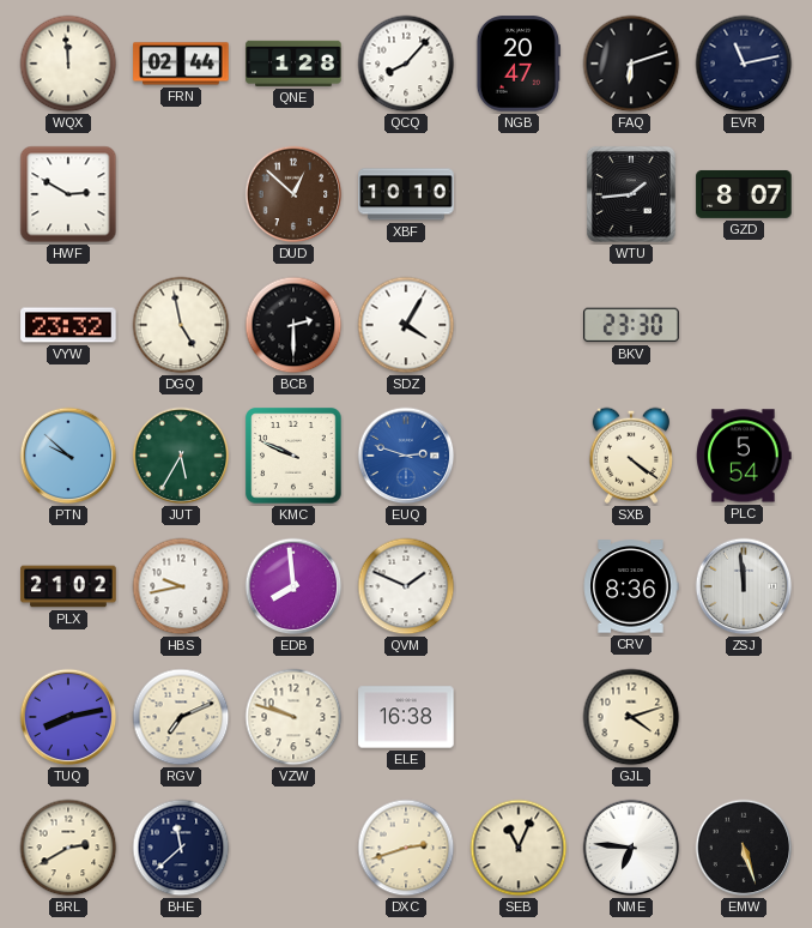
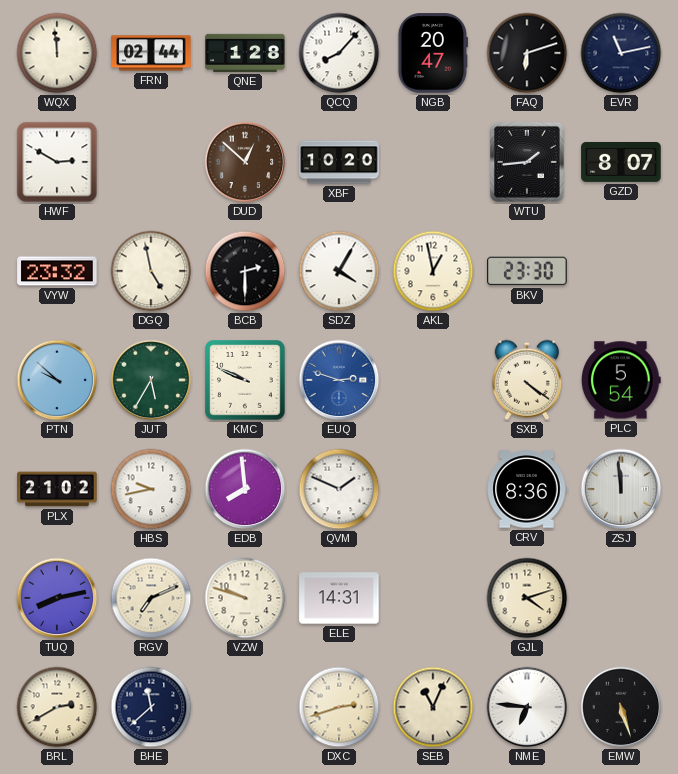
XBF: 10:10 -> 10:20 (339, 162)
AKL: none -> 12:58 (433, 271)
ELE: 16:38 -> 14:31 (339, 598)
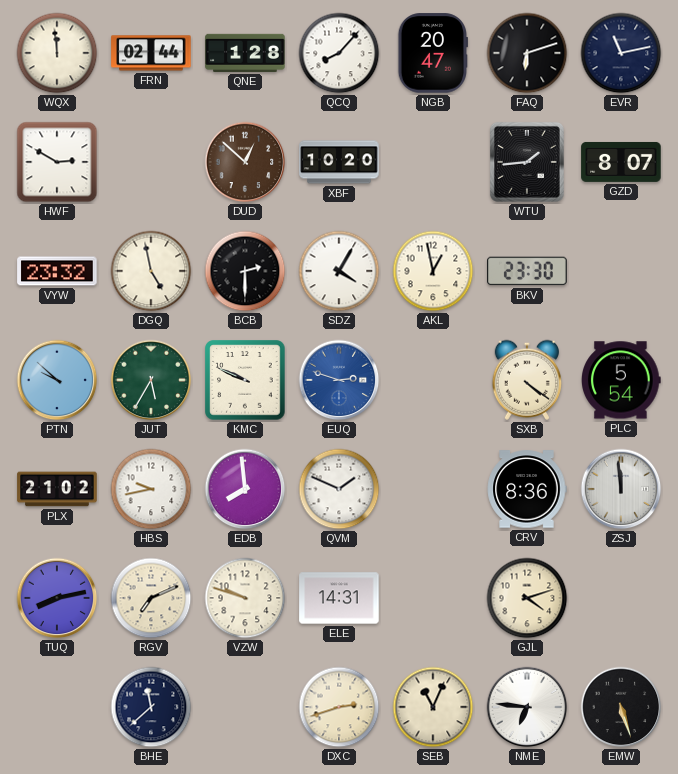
BRL: 2:40 -> none (57, 707)
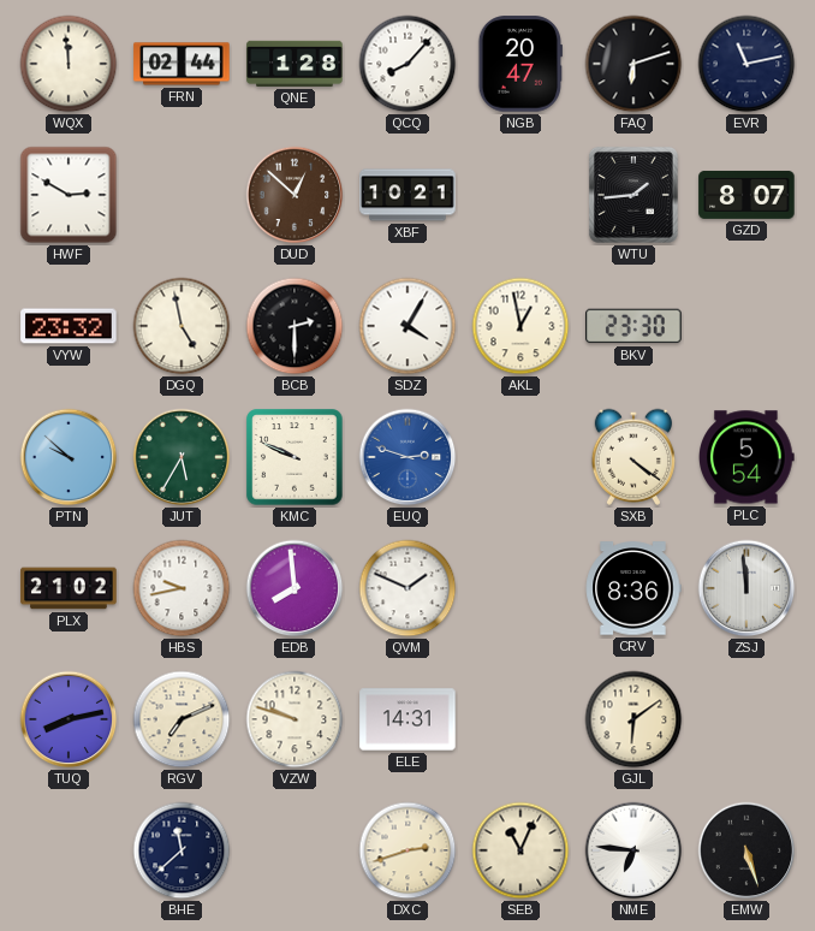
XBF: 10:20 -> 10:21 (407, 195)
GJL: 4:12 -> 6:09 (633, 719)
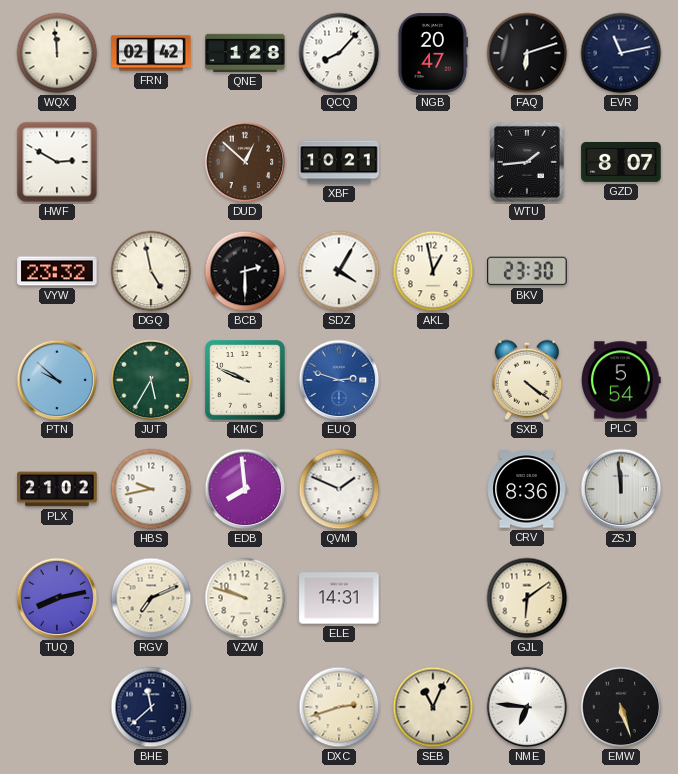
FRN: 02:44 -> 02:42 (151, 53)
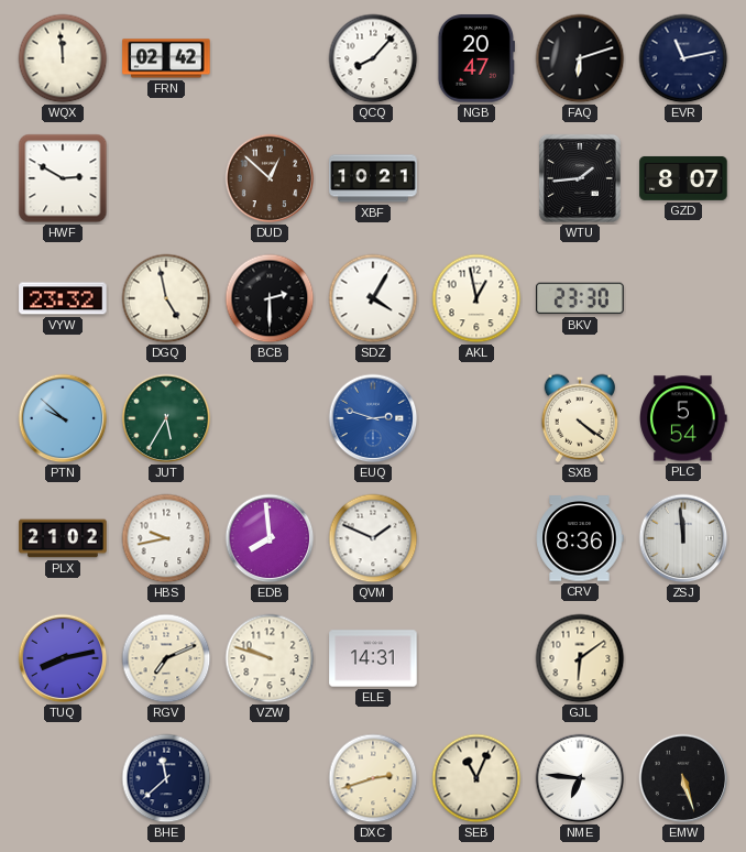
QNE: 1:28 -> none (245, 53)
KMC: 9:49 -> none (245, 380)
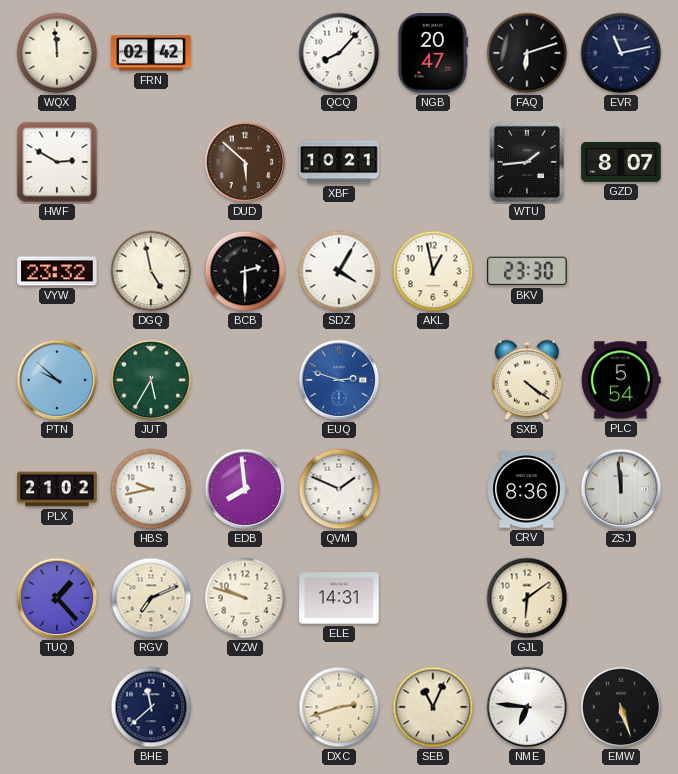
DUD: 12:52 -> 5:52 (245, 162)
TUQ: 8:13 -> 1:23 (57, 598)
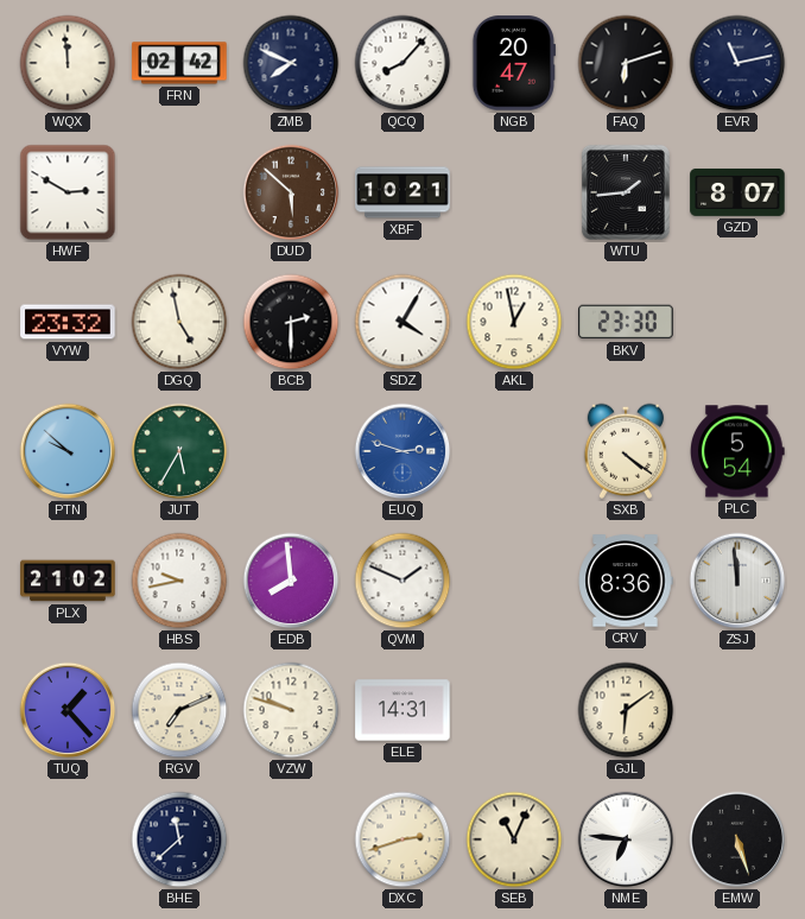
ZMB: none -> 7:49 (291, 63)
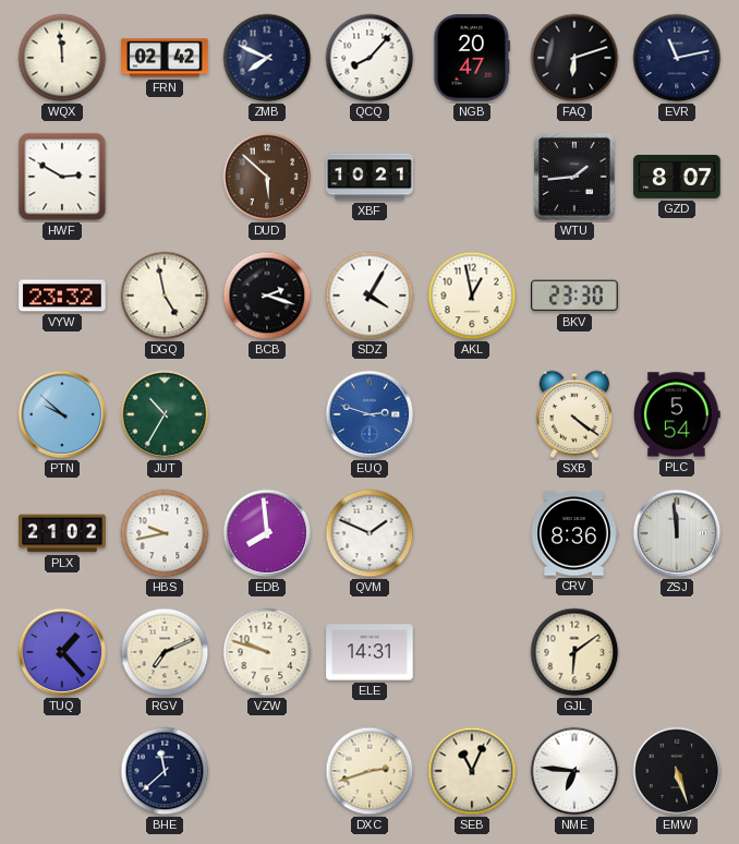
BCB: 2:30 -> 2:18 (267, 296)
JUT: 5:35 -> 10:35 (165, 414)
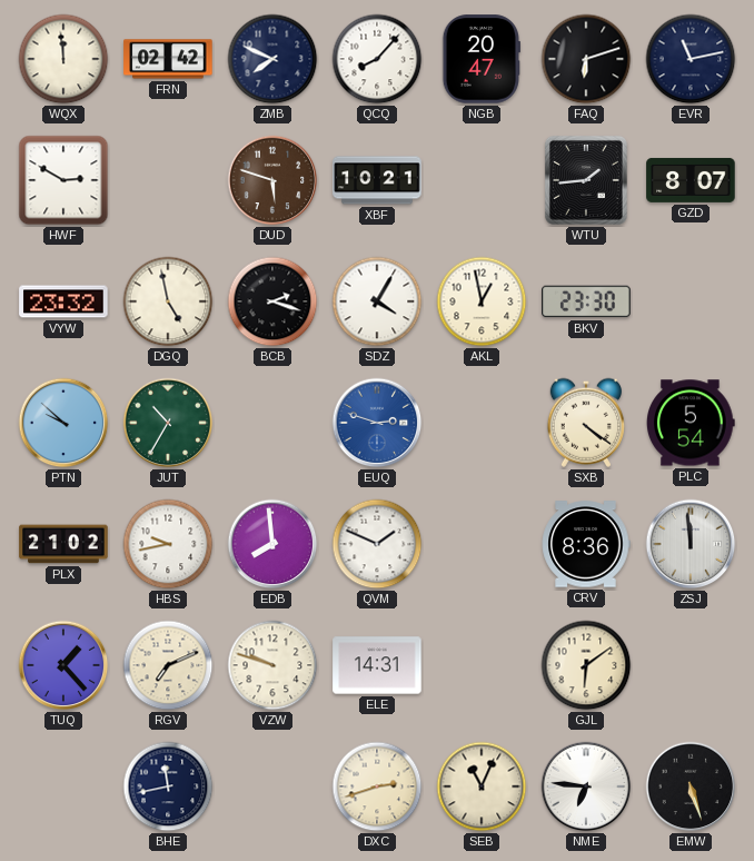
DUD: 5:52 -> 5:48 (272, 180)
BHE: 11:38 -> 11:43 (168, 786)
